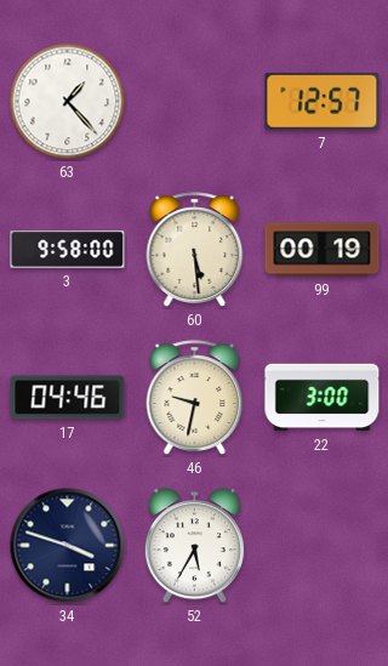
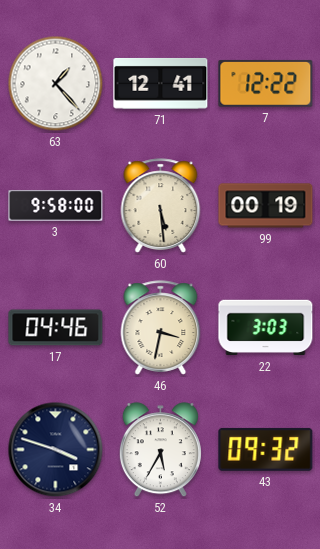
71: none -> 12:41 (161, 83)
7: 12:57 -> 12:22 (266, 83)
46: 9:32 -> 3:32 (161, 328)
22: 3:00 -> 3:03 (266, 328)
43: none -> 09:32 (266, 449)
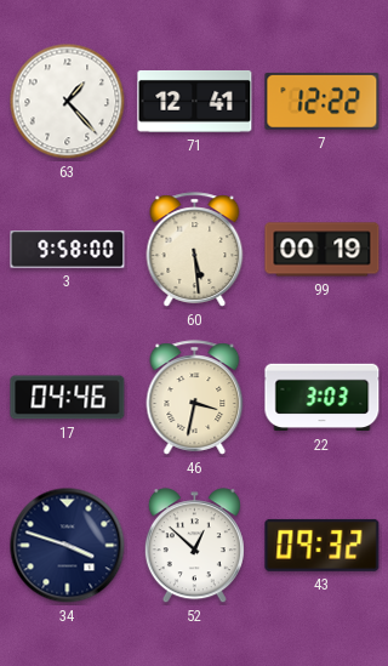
52: 5:35 -> 12:52 (194, 546)
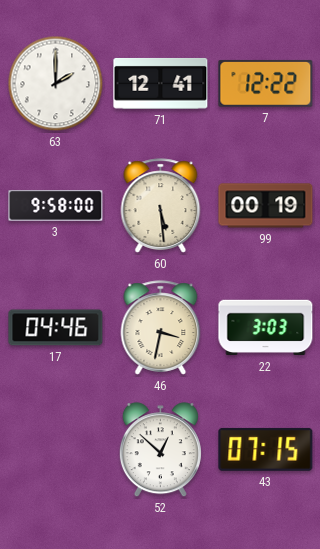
63: 1:23 -> 2:00 (56, 84)
34: 3:48 -> none (68, 546)
43: 09:32 -> 07:15 (266, 449)
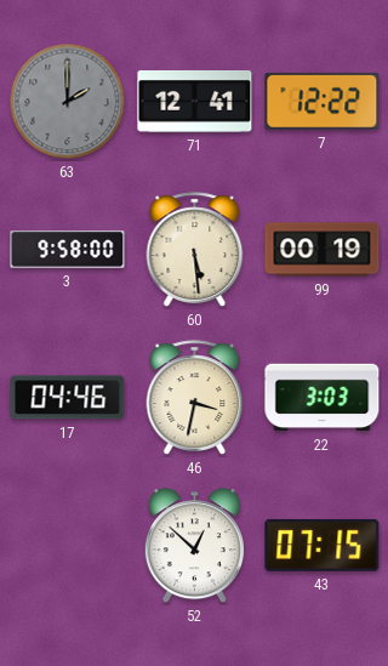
63 dial: white -> grey (68, 102)
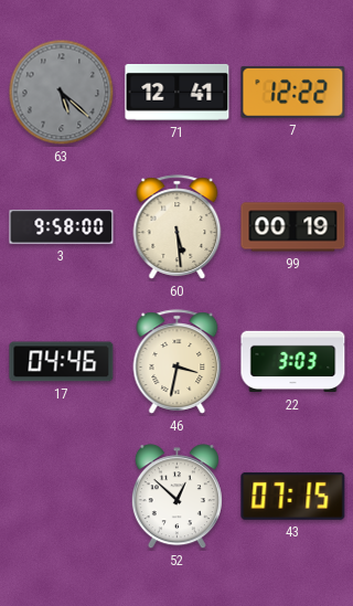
63: 2:00 -> 5:22 (62, 93)
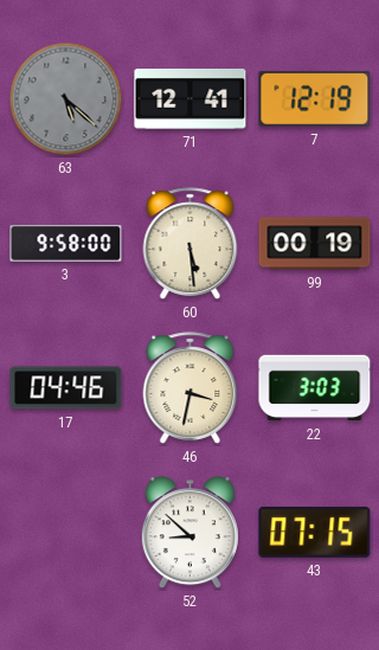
7: 12:22 -> 12:19 (315, 98)
52: 12:52 -> 8:52 (189, 533)
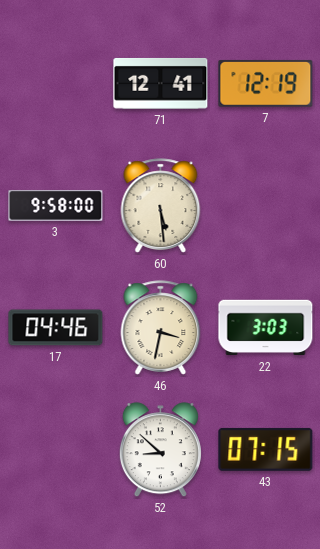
63: 5:22 -> none (66, 99)
99: 00:19 -> none (315, 244)
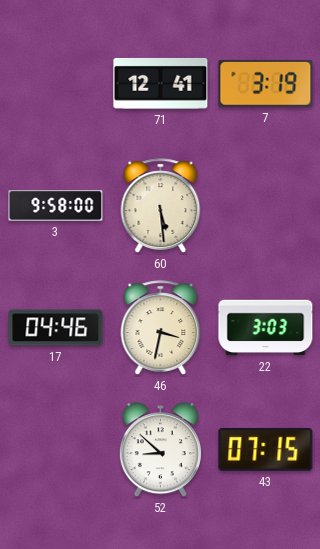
7: 12:19 -> 3:19 (266, 83)
